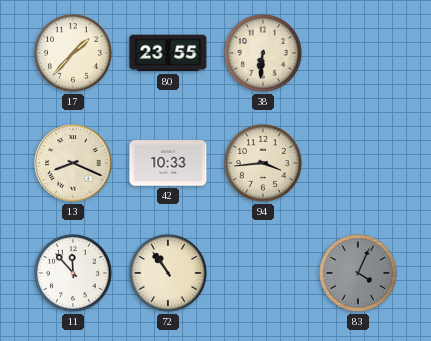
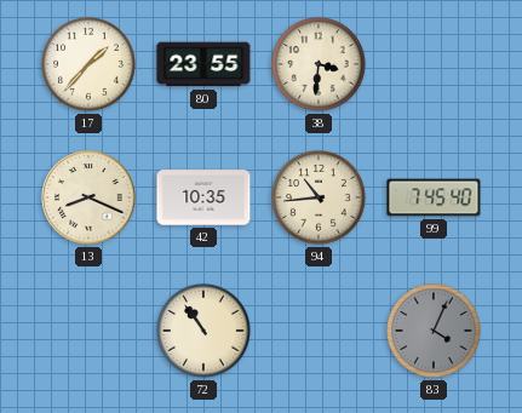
38: 6:31 -> 3:31 (320, 65)
42: 10:33 -> 10:35 (203, 197)
94: 3:44 -> 10:44 (320, 199)
99: none -> 7:45 (434, 197)
11: 11:53 -> none (74, 274)
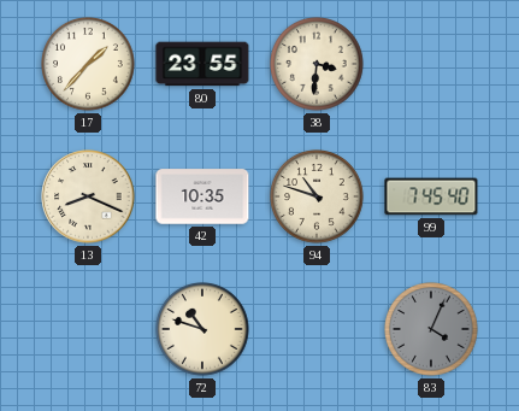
94: 10:44 -> 10:48 (318, 198)
72: 10:54 -> 10:48 (204, 330)
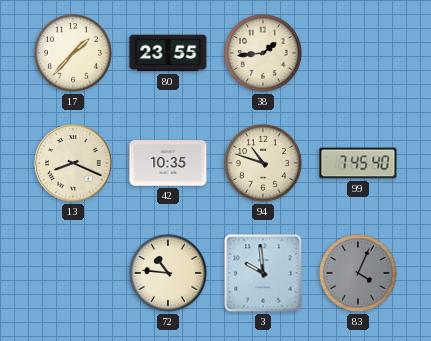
38: 3:31 -> 1:44 (264, 54)
72: 10:48 -> 10:46 (169, 274)
3: none -> 9:59 (263, 273)
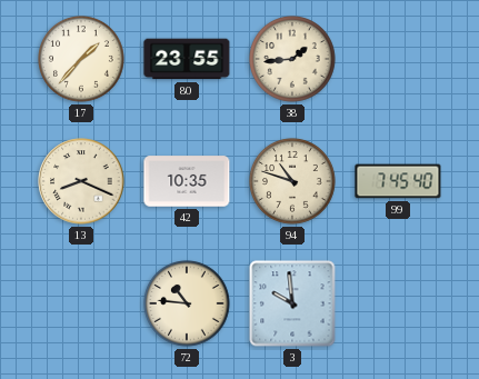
83: 4:04 -> none (359, 274)
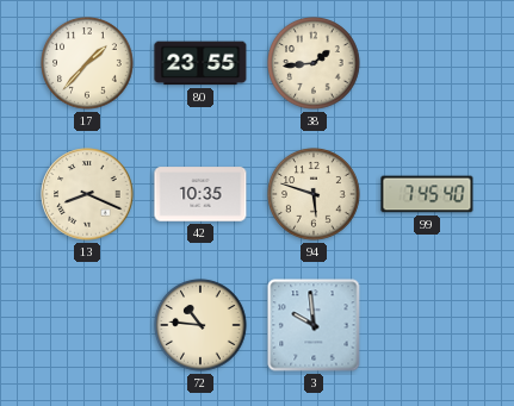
94: 10:48 -> 5:48 (315, 195)
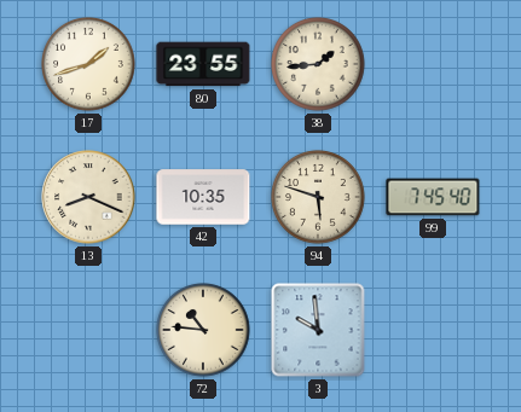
17: 1:37 -> 1:42 (89, 65)
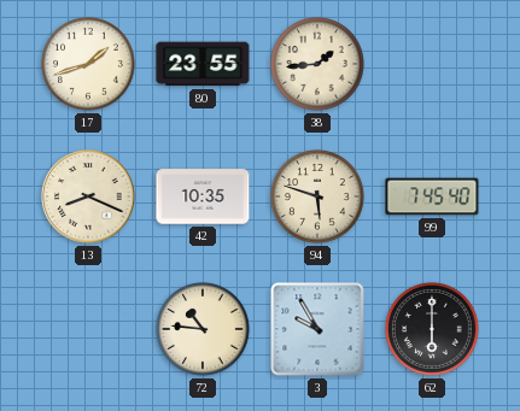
3: 9:59 -> 9:55 (317, 329)
62: none -> 6:00 (433, 330)
